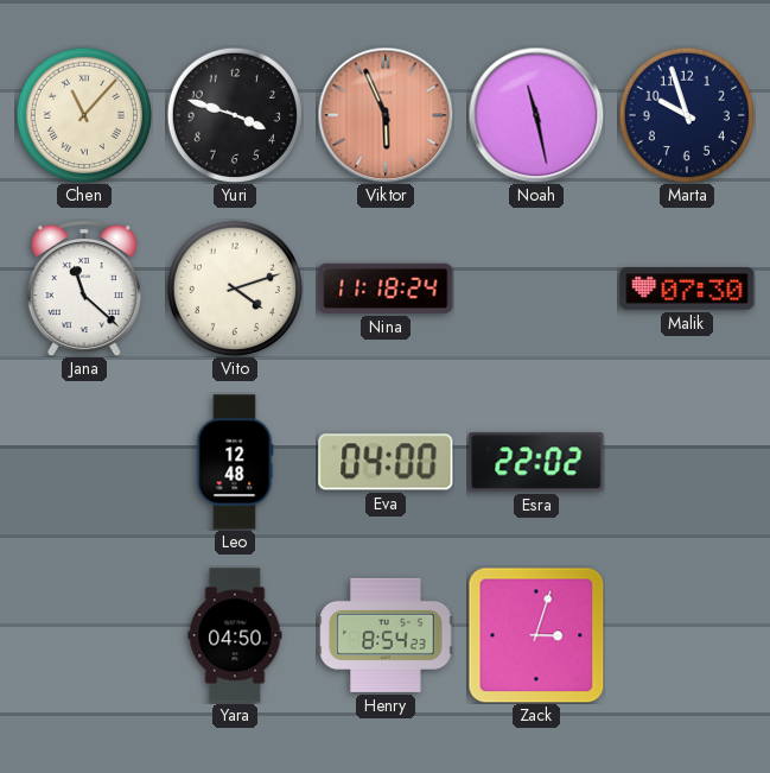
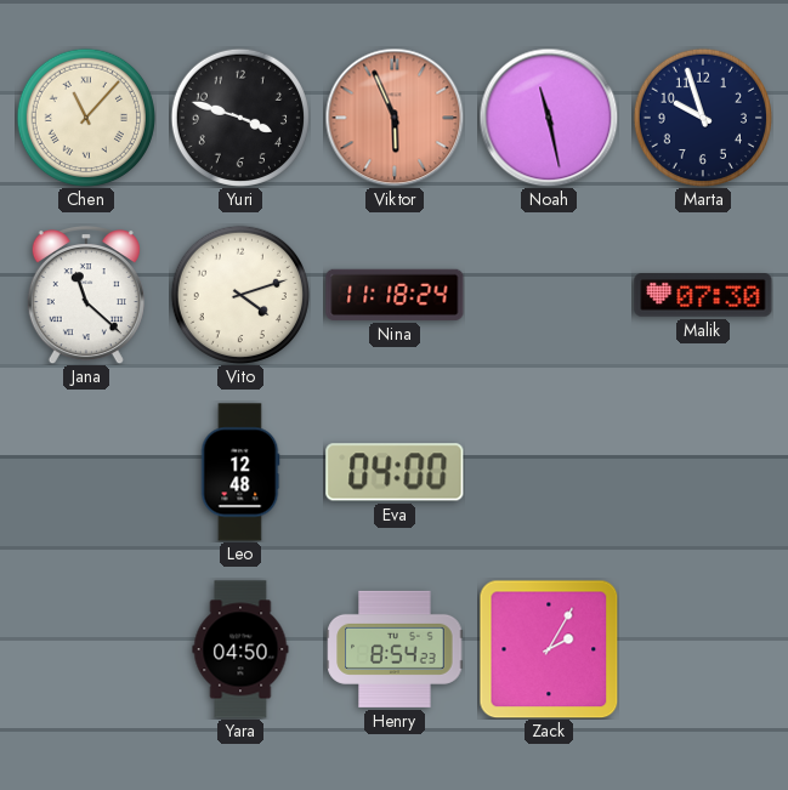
Esra: 22:02 -> none (536, 462)
Zack: 3:03 -> 2:05 (549, 649)
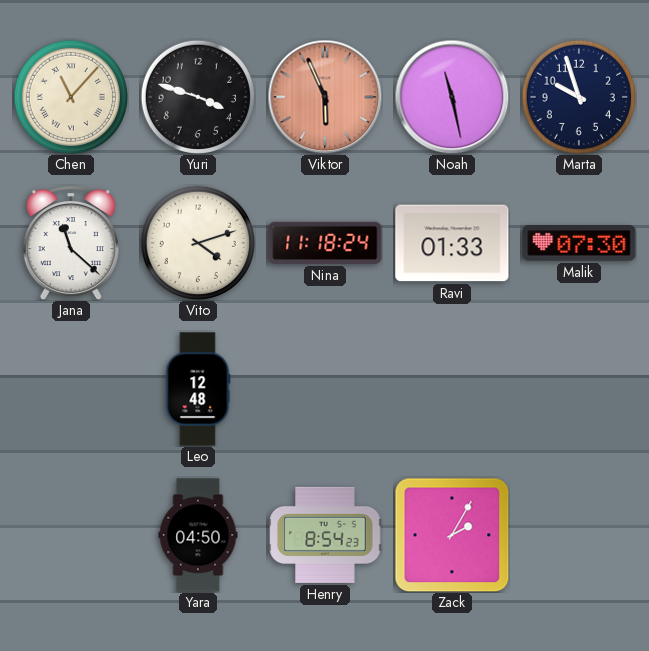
Ravi: none -> 01:33 (452, 243)
Eva: 04:00 -> none (395, 472)
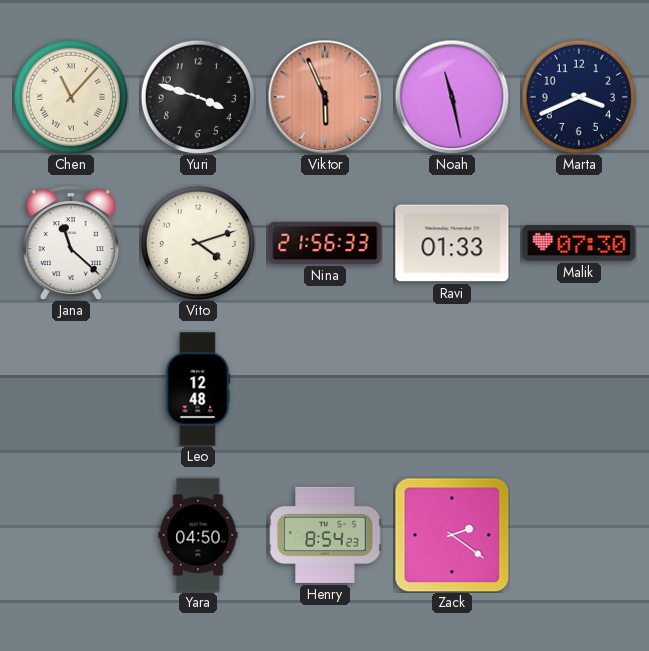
Marta: 9:57 -> 3:41 (578, 96)
Nina: 11:18 -> 21:56 (325, 243)
Zack: 2:05 -> 2:21 (452, 535)
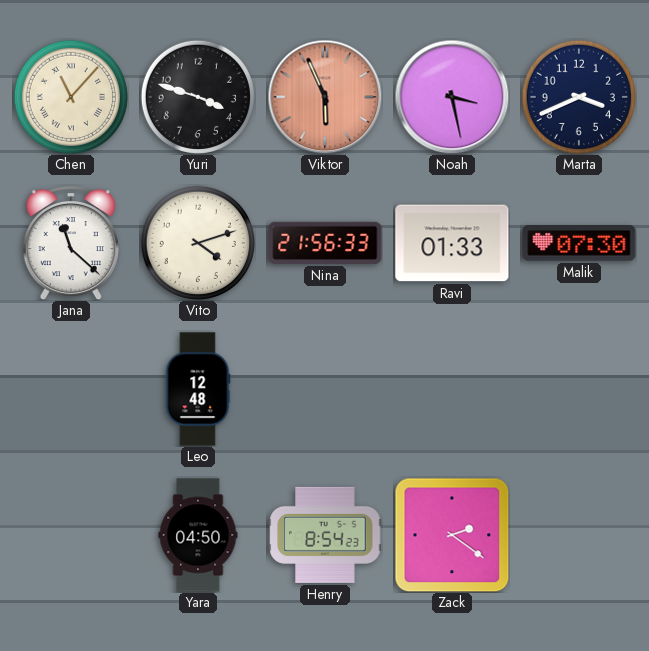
Noah: 11:28 -> 3:28 (452, 97)
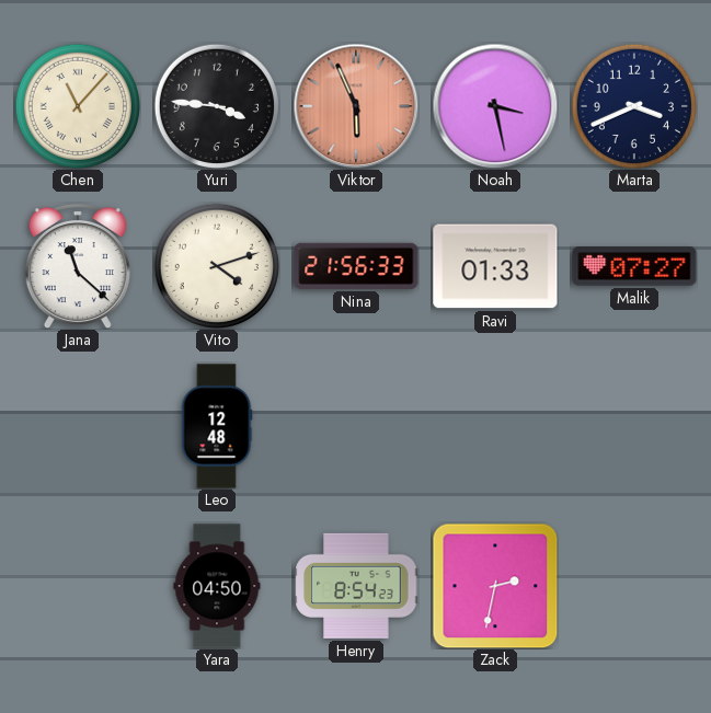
Yuri: 3:48 -> 3:46 (216, 105)
Malik: 07:30 -> 07:27 (634, 266)
Zack: 2:21 -> 2:32 (495, 586)
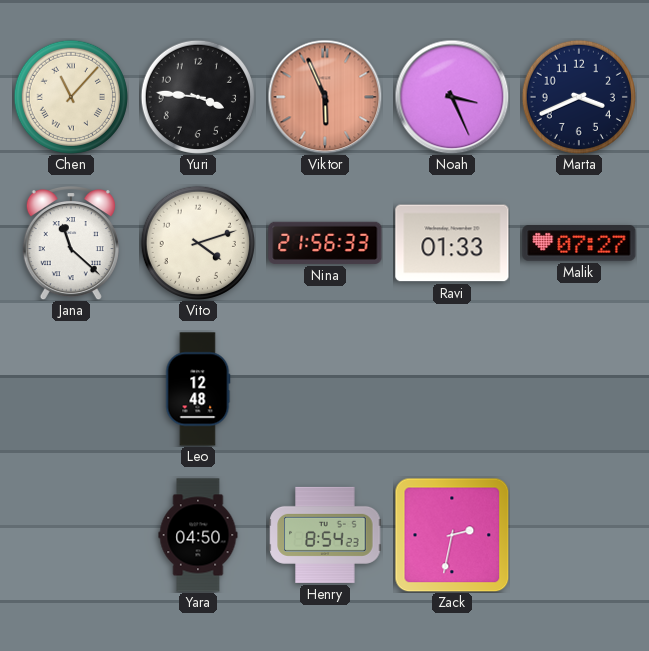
Noah: 3:28 -> 3:26 (452, 97)
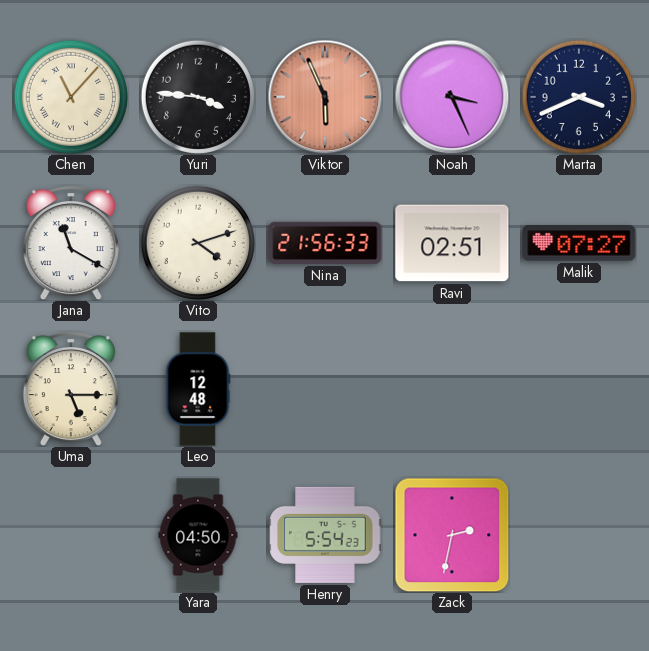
Jana: 11:22 -> 11:20 (71, 244)
Ravi: 01:33 -> 02:51 (452, 243)
Uma: none -> 5:15 (71, 390)
Henry: 8:54 -> 5:54 (325, 535)
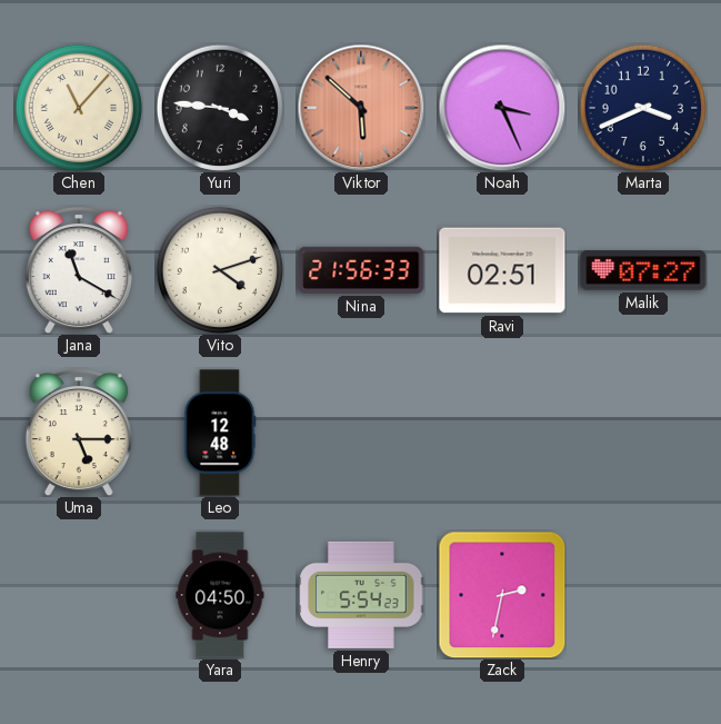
Viktor: 5:56 -> 5:52 (361, 108)
